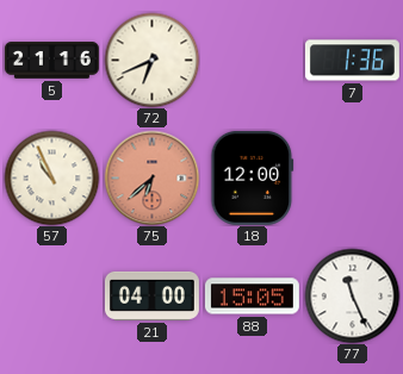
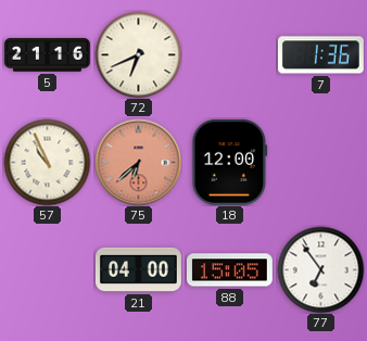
77: 11:26 -> 6:54 (320, 269)
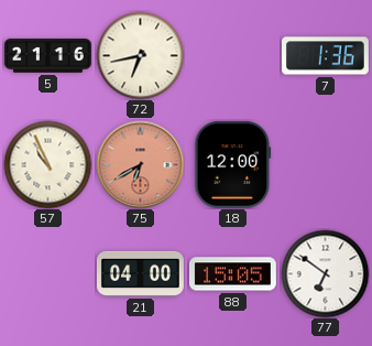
72: 6:41 -> 6:43 (140, 55)
75: 6:38 -> 6:40 (140, 164)
77: 6:54 -> 6:51 (325, 273)
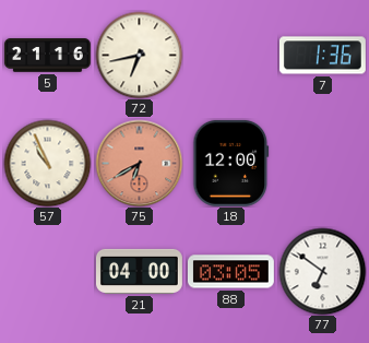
88: 15:05 -> 03:05 (230, 272)
